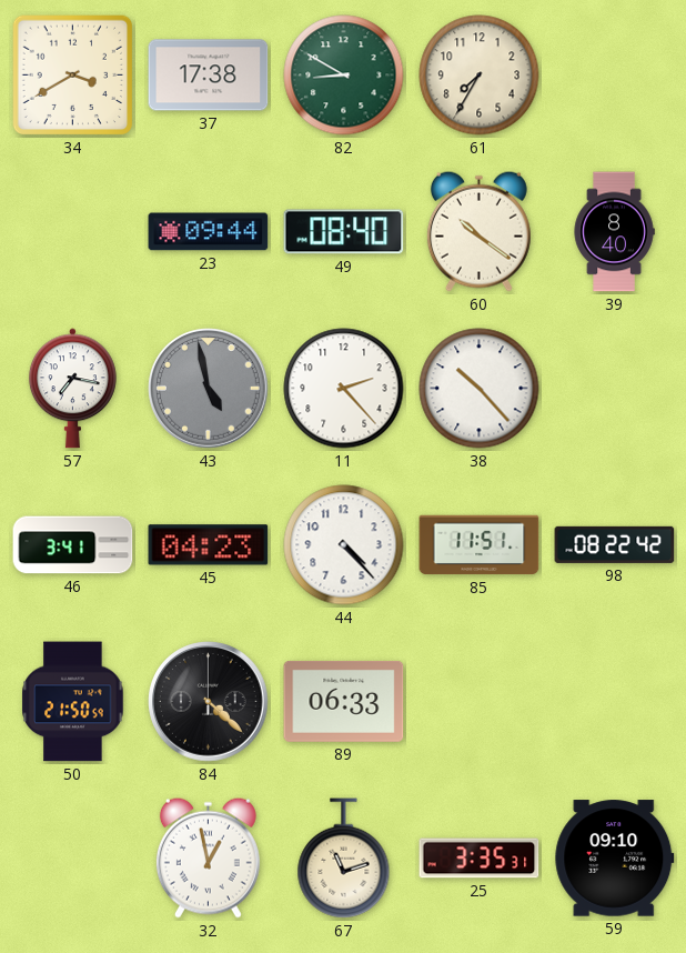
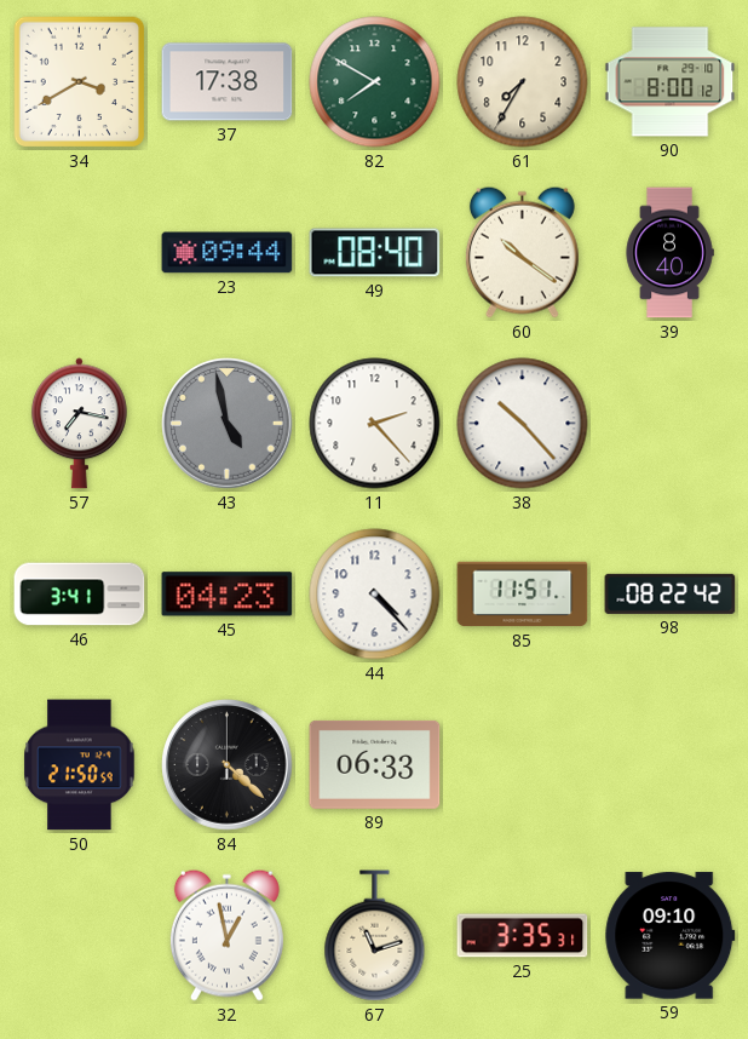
82: 8:50 -> 7:50 (375, 82)
90: none -> 8:00 (671, 82)
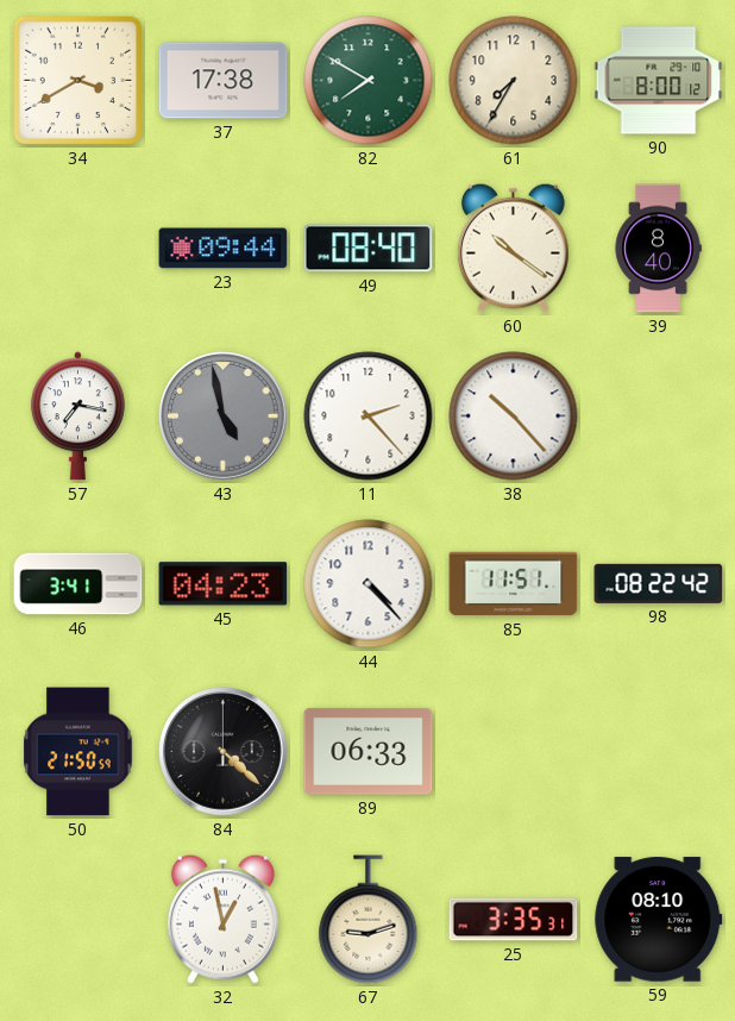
67: 11:12 -> 9:12 (369, 920)
59: 09:10 -> 08:10 (659, 920)
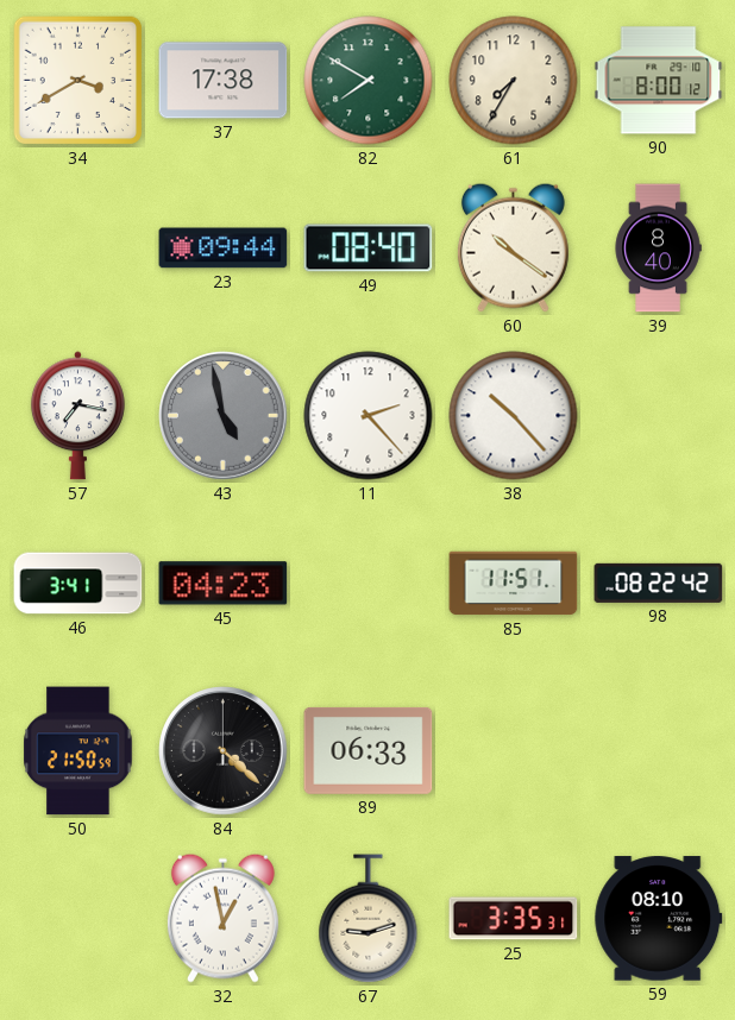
44: 4:23 -> none (369, 584)
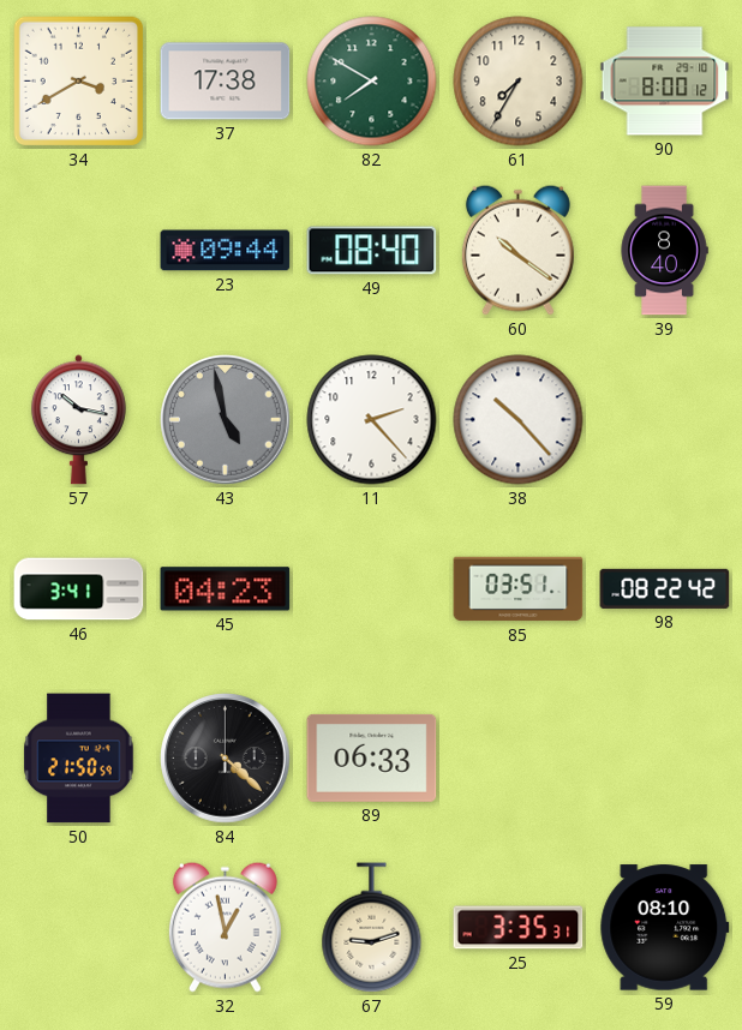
57: 7:17 -> 10:17 (78, 420)
85: 11:51 -> 03:51 (519, 589)
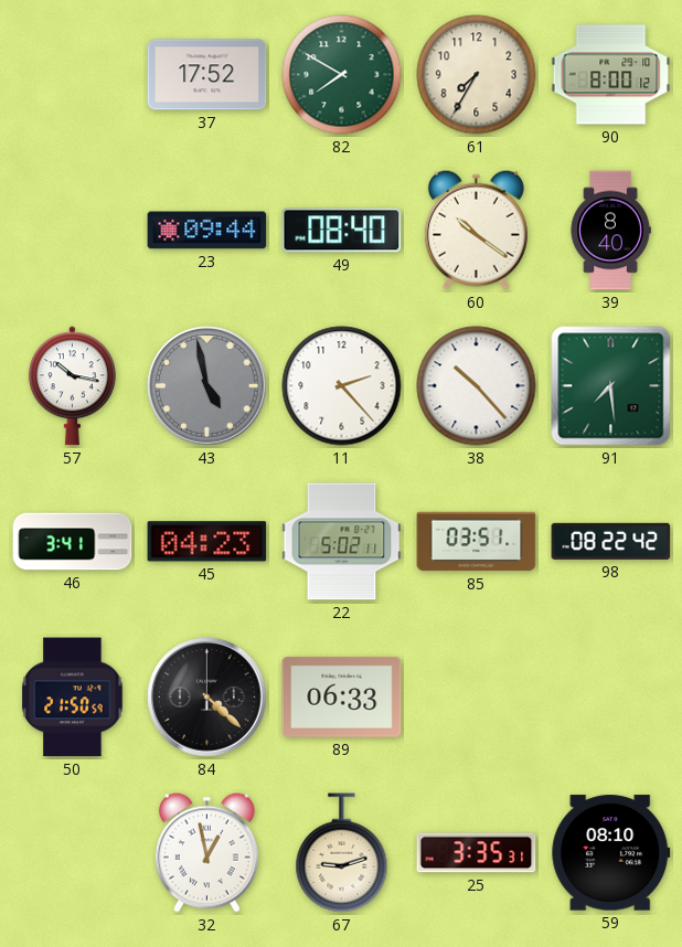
34: 3:40 -> none (79, 82)
37: 17:38 -> 17:52 (207, 75)
91: none -> 7:29 (611, 386)
22: none -> 5:02 (342, 542)
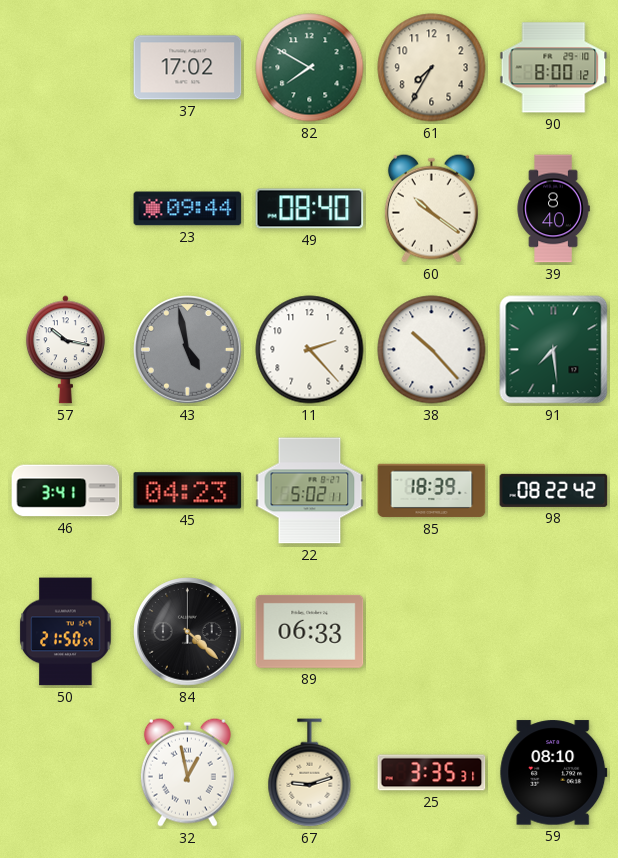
37: 17:52 -> 17:02 (188, 68)
85: 03:51 -> 18:39 (432, 491)
